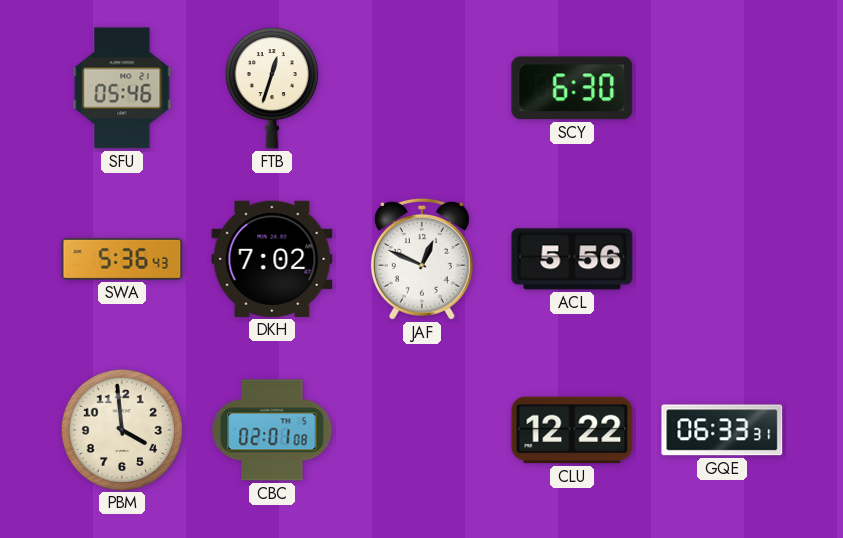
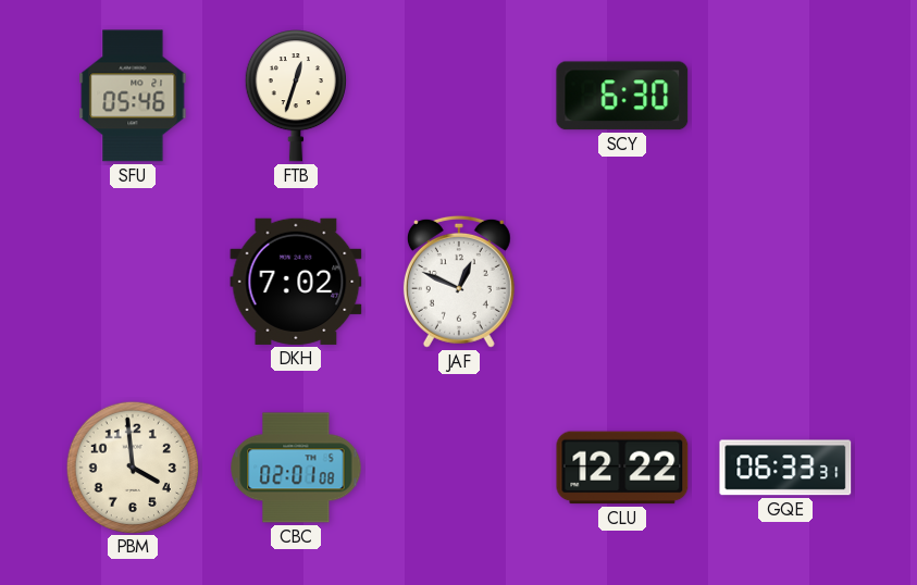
SWA: 5:36 -> none (122, 259)
ACL: 5:56 -> none (572, 259)
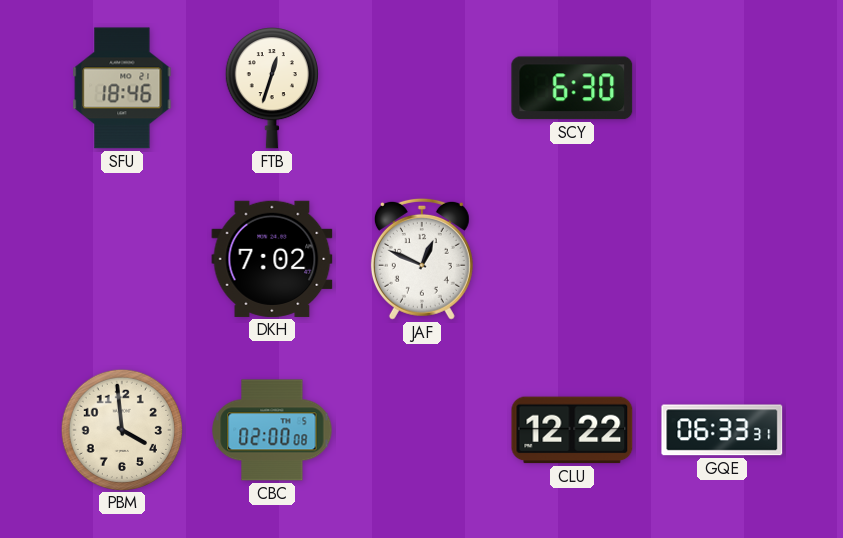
SFU: 05:46 -> 18:46 (122, 88)
CBC: 02:01 -> 02:00 (272, 430)
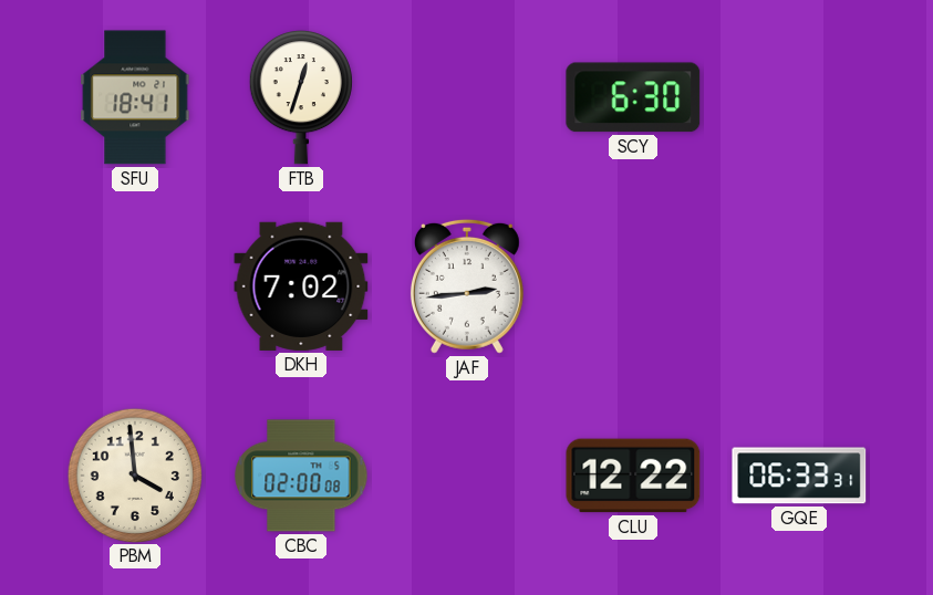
SFU: 18:46 -> 18:41 (135, 97)
JAF: 12:49 -> 2:44 (467, 286)
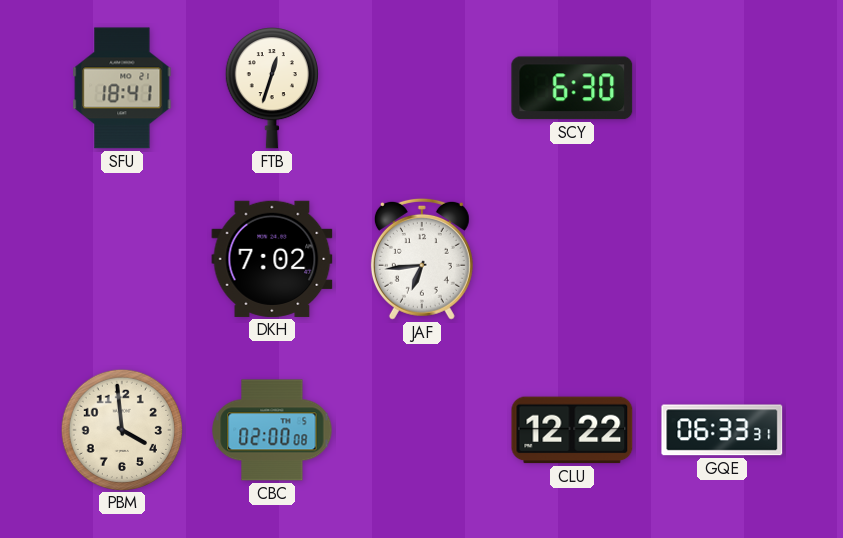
JAF: 2:44 -> 6:44 (422, 259)
